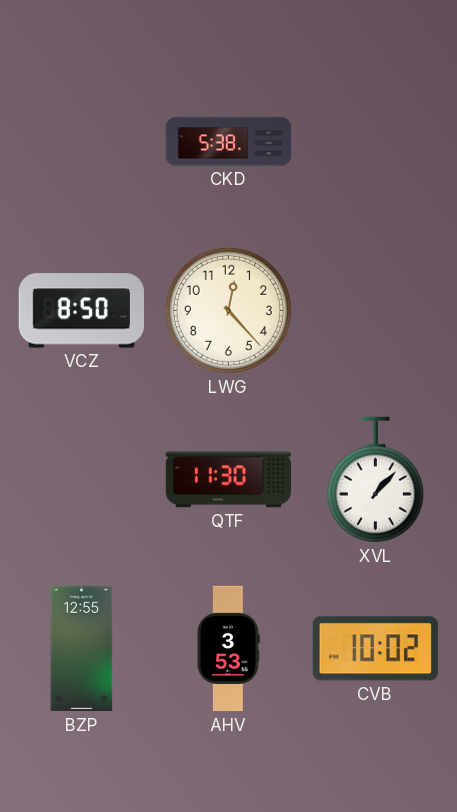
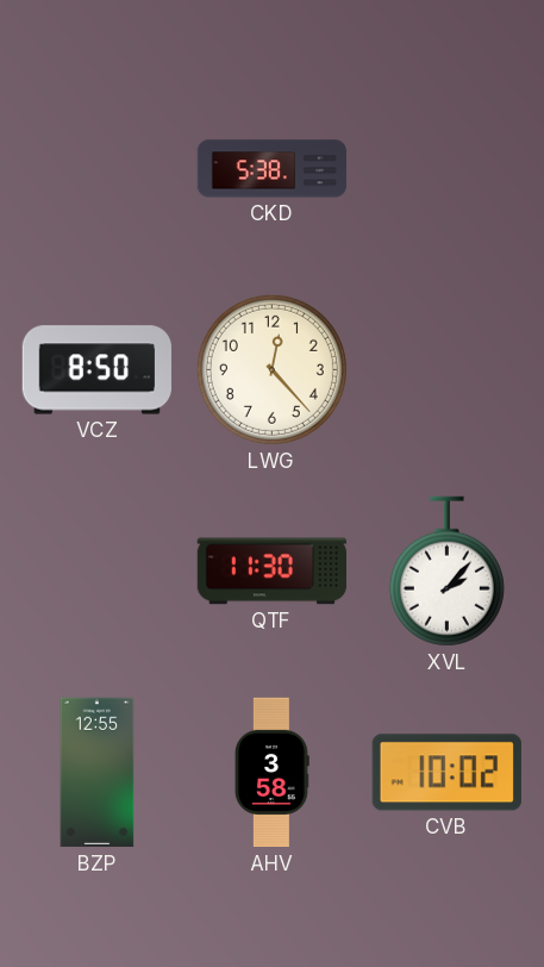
XVL: 1:07 -> 2:07 (446, 572)
AHV: 3:53 -> 3:58 (271, 773)
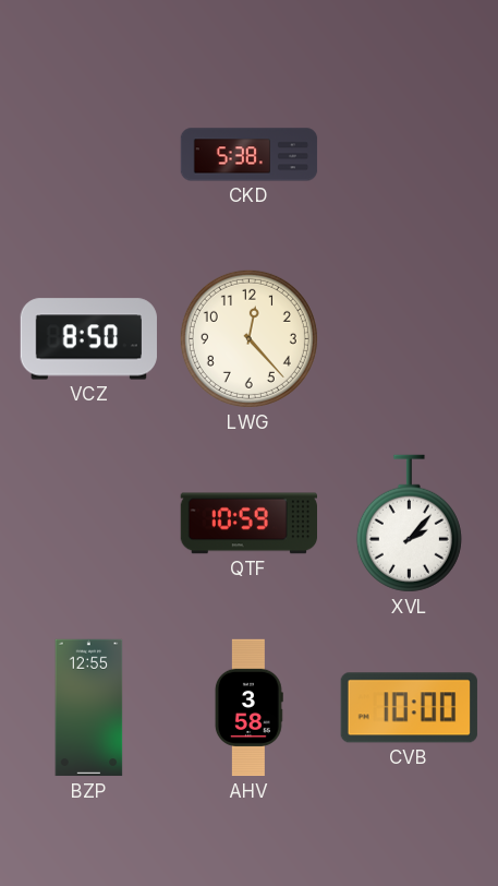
QTF: 11:30 -> 10:59 (248, 524)
CVB: 10:02 -> 10:00 (409, 708)
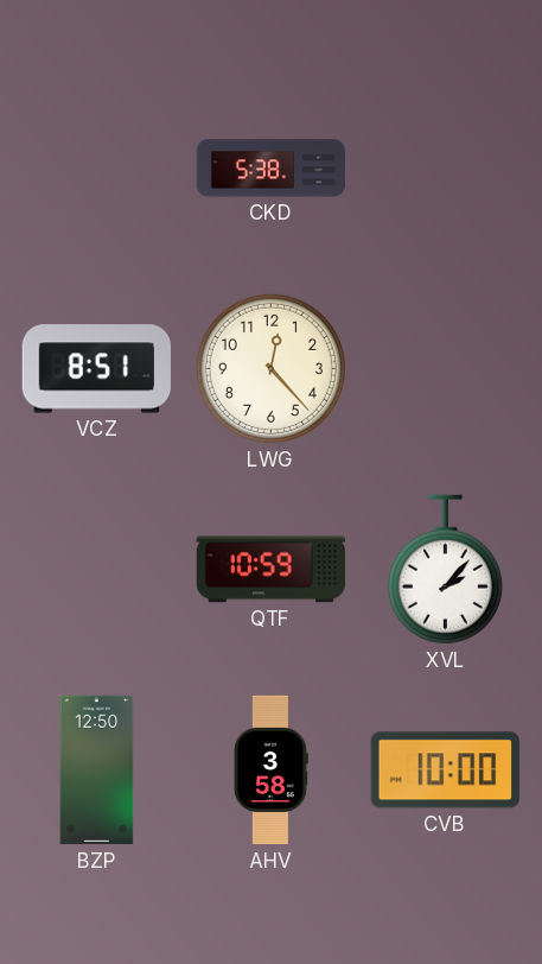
VCZ: 8:50 -> 8:51 (96, 369)
BZP: 12:55 -> 12:50 (97, 770)
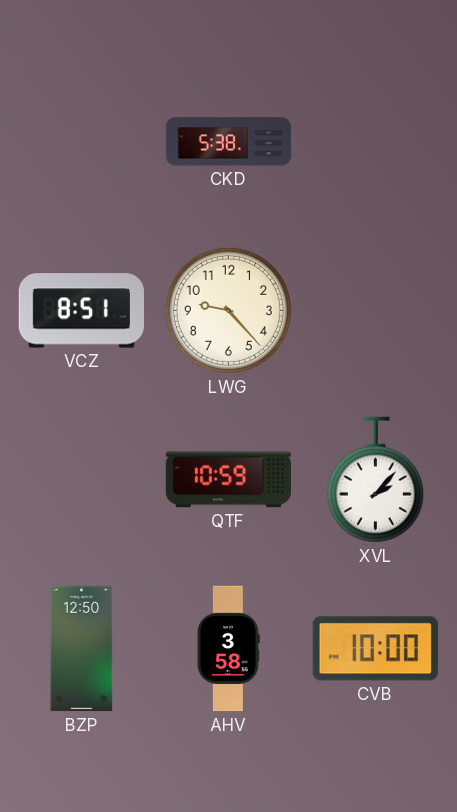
LWG: 12:23 -> 9:23 (228, 310)
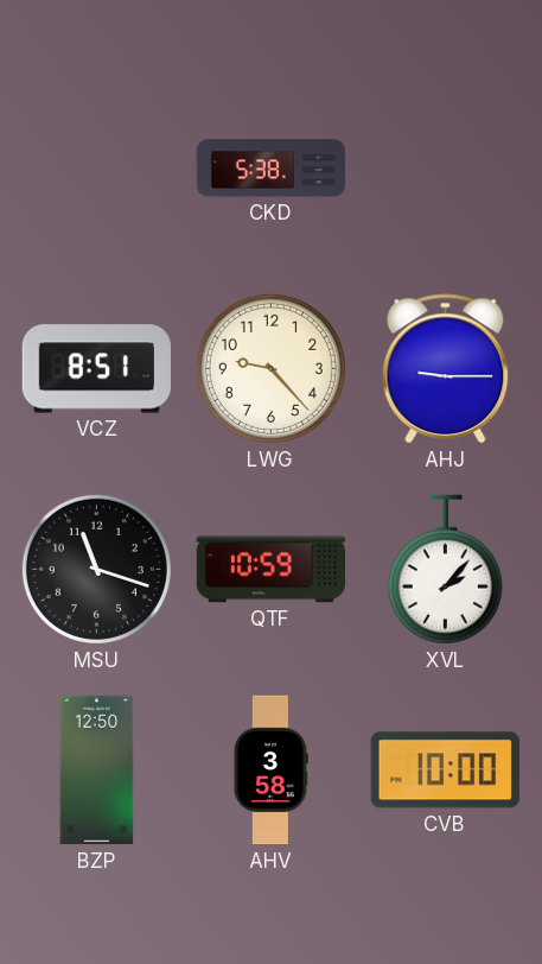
AHJ: none -> 9:15 (446, 369)
MSU: none -> 11:18 (96, 569)
